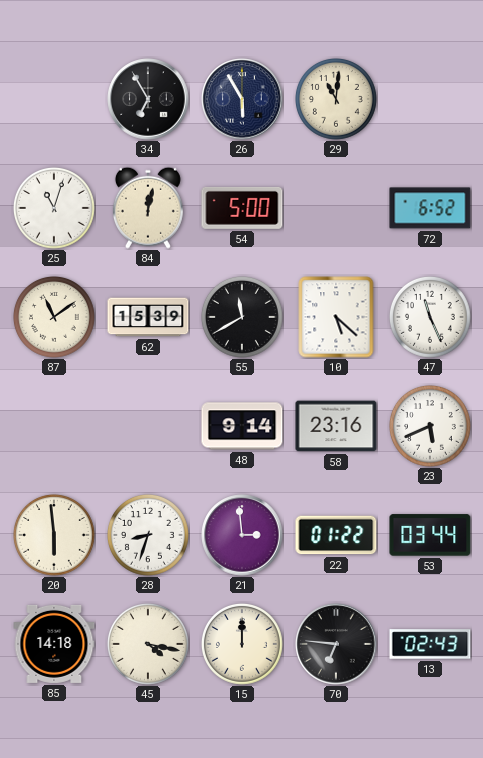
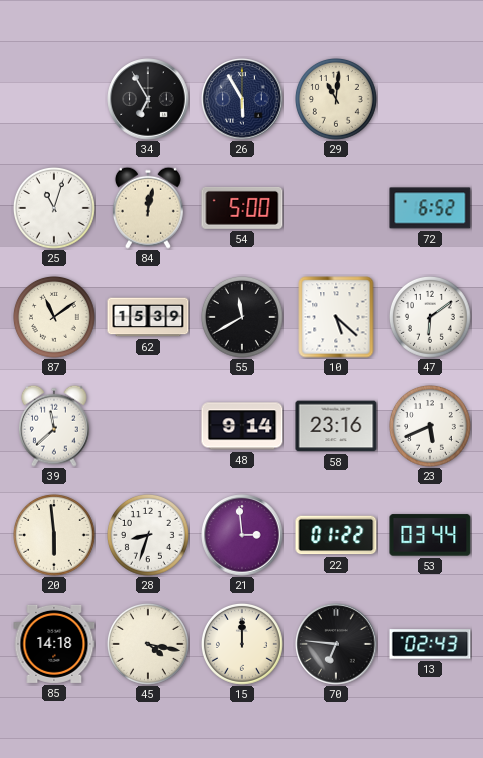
47: 11:26 -> 6:09 (430, 317)
39: none -> 11:38 (54, 426)
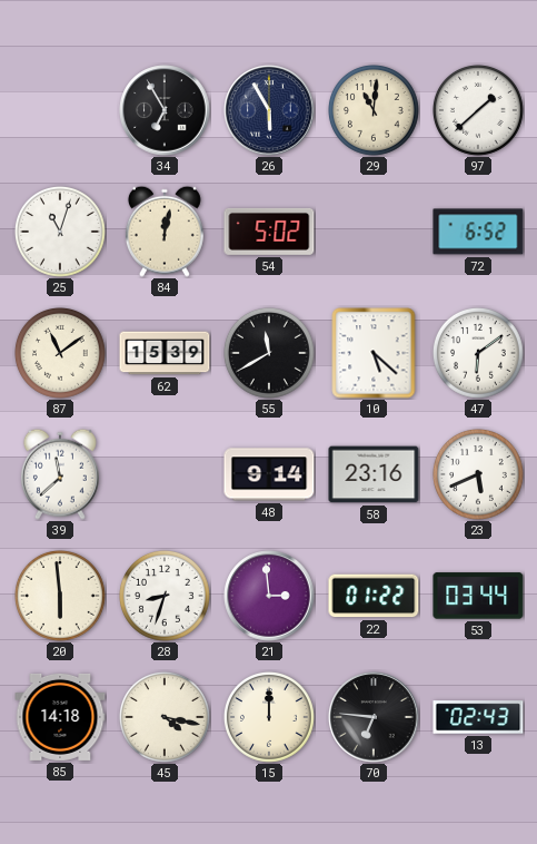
97: none -> 1:38 (478, 110)
54: 5:00 -> 5:02 (269, 232)
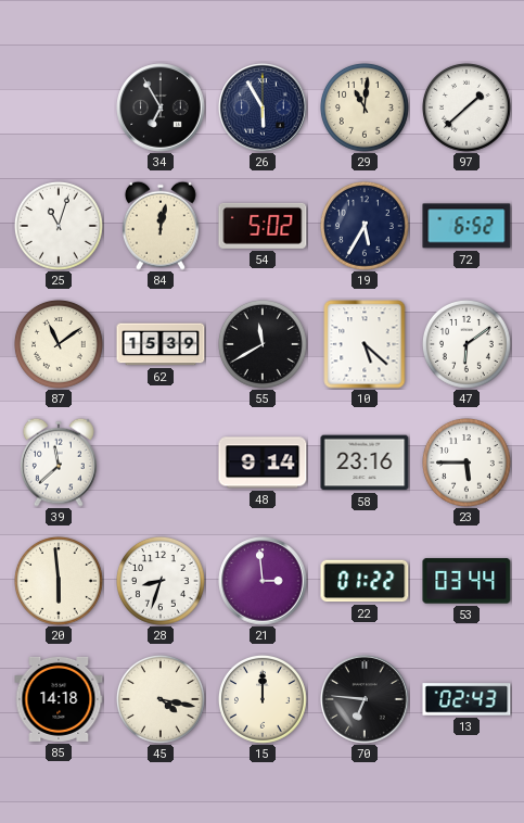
19: none -> 5:35 (365, 226)
23: 5:41 -> 5:45 (467, 463)
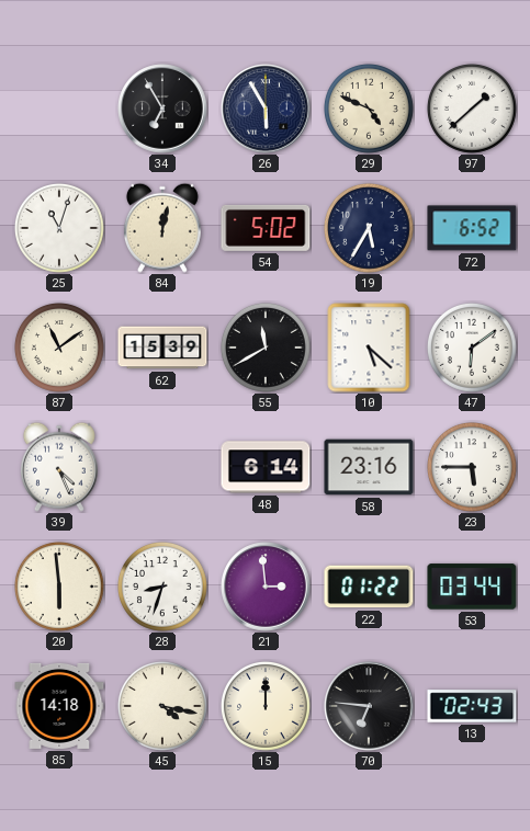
29: 11:01 -> 4:49 (369, 109)
39: 11:38 -> 4:26 (59, 467)
48: 9:14 -> 6:14 (266, 467)
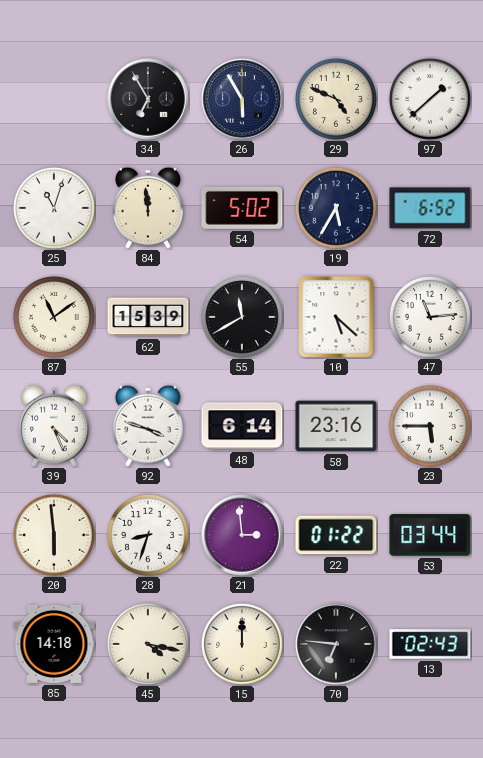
84: 12:02 -> 11:59 (148, 208)
47: 6:09 -> 11:14 (430, 317)
92: none -> 3:48 (148, 426)
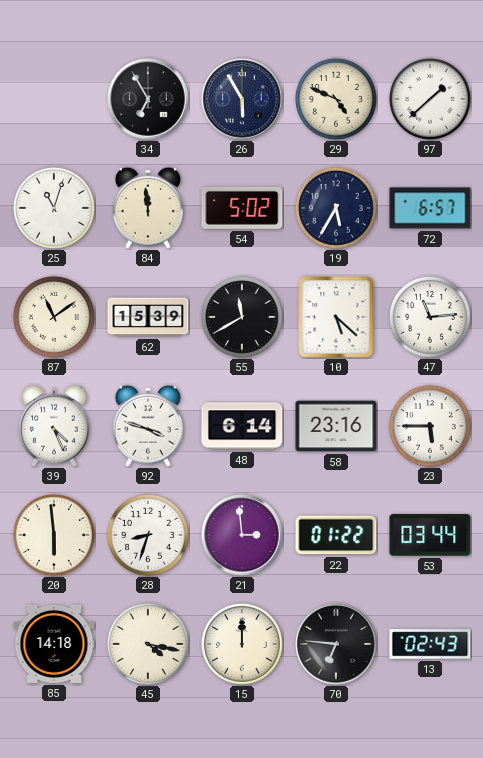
72: 6:52 -> 6:57 (430, 208)
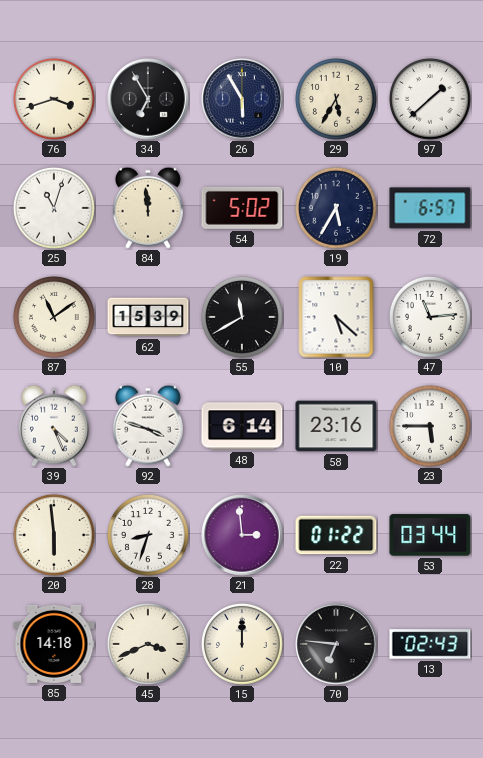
76: none -> 3:42 (54, 99)
29: 4:49 -> 5:35 (336, 99)
45: 4:17 -> 3:41 (148, 644)
